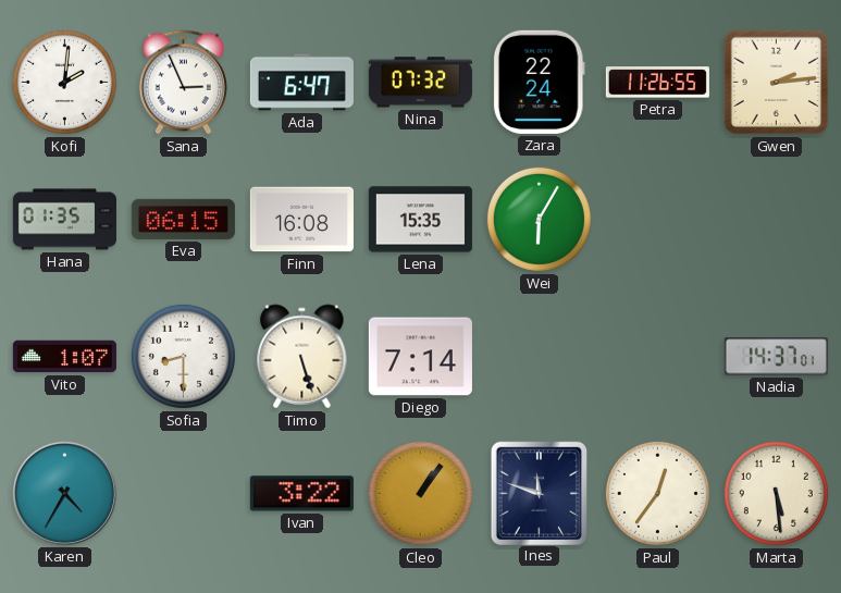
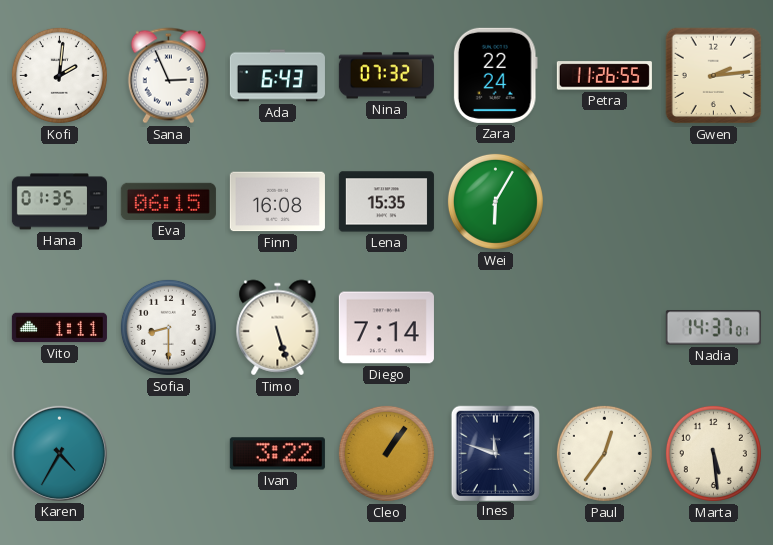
Ada: 6:47 -> 6:43 (277, 76)
Vito: 1:07 -> 1:11 (59, 328)
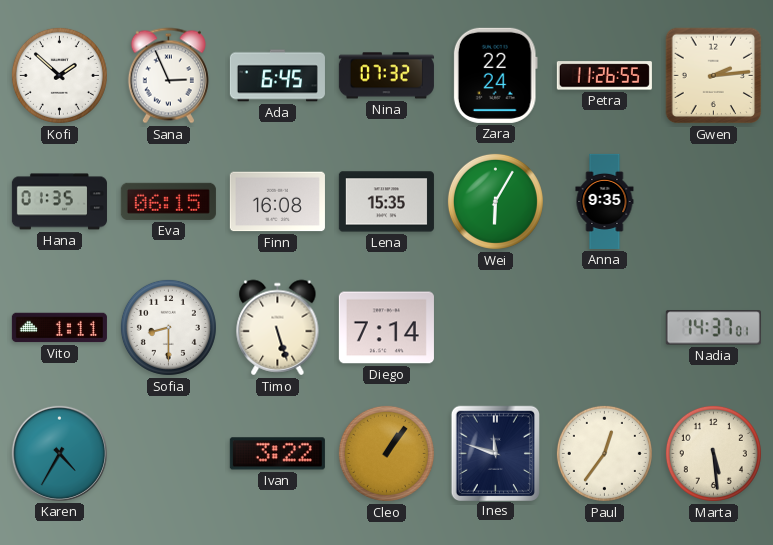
Kofi: 2:01 -> 1:52 (59, 75)
Ada: 6:43 -> 6:45 (277, 76)
Anna: none -> 9:35 (605, 201)
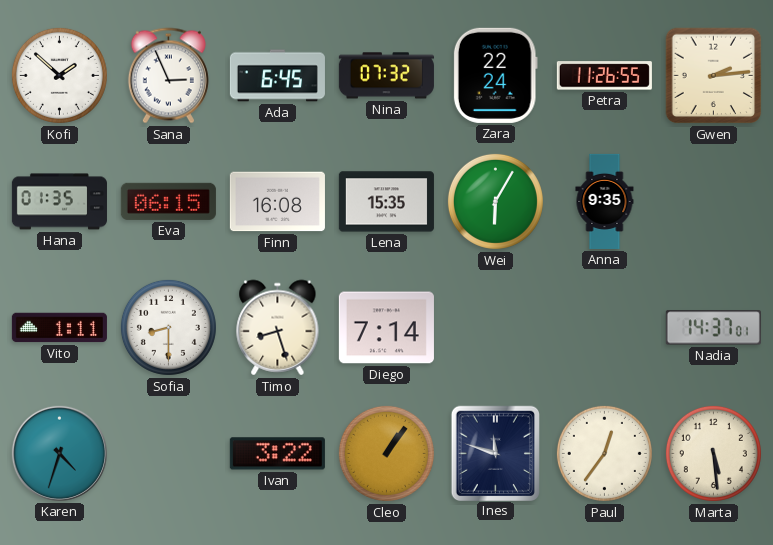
Timo: 5:27 -> 8:27 (278, 328)
Karen: 4:35 -> 4:33 (59, 453)
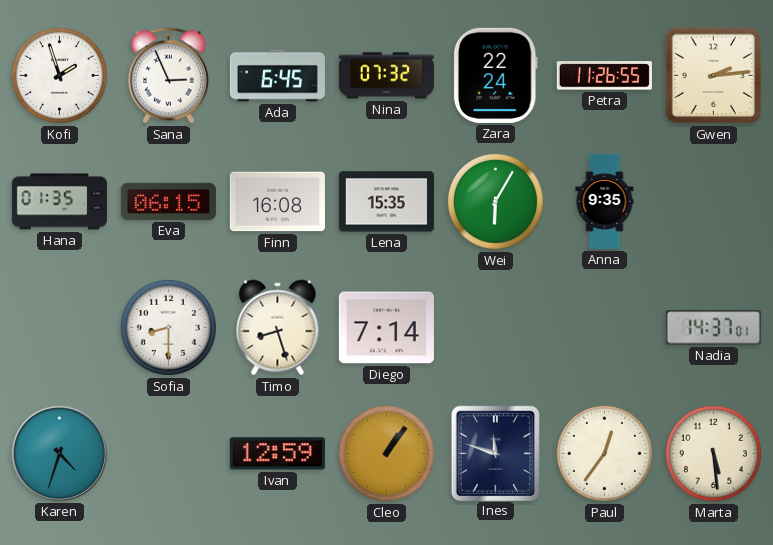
Kofi: 1:52 -> 1:57 (59, 75)
Vito: 1:11 -> none (59, 328)
Ivan: 3:22 -> 12:59 (277, 454)
